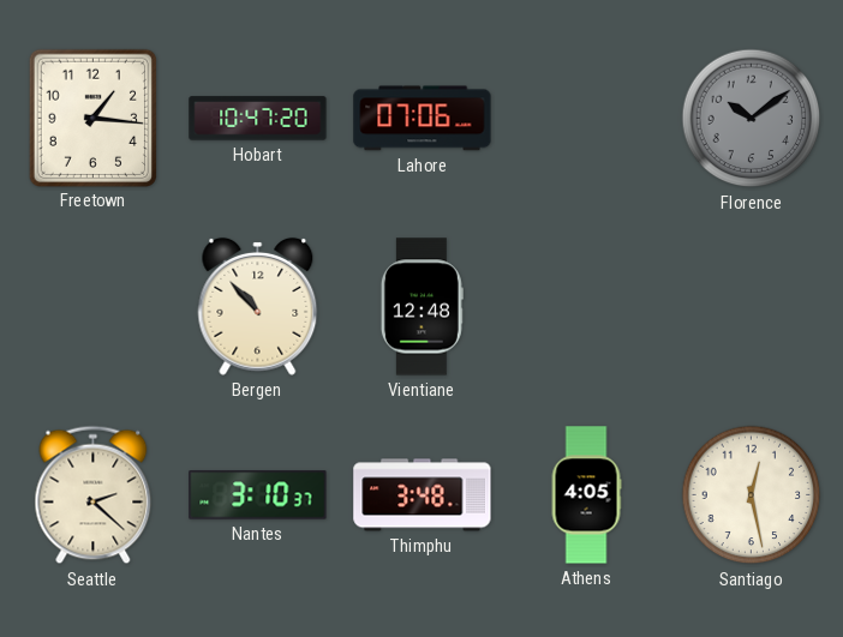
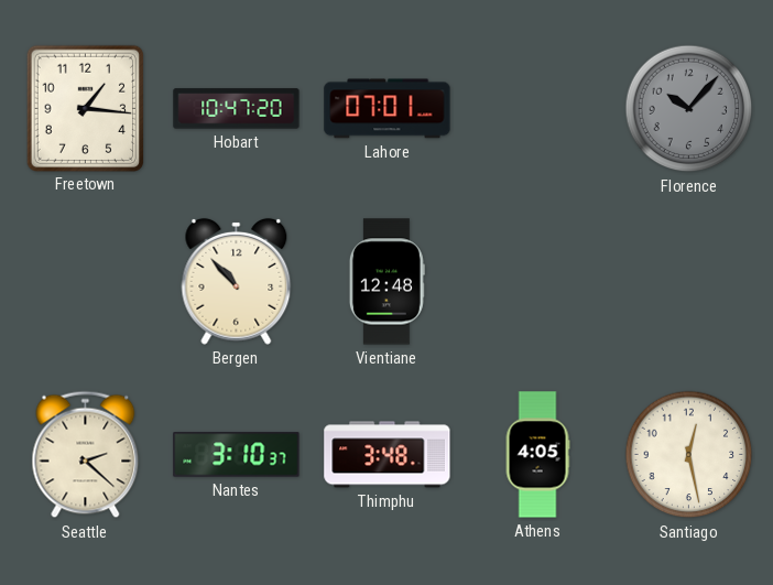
Lahore: 07:06 -> 07:01 (388, 109)
Florence: 10:09 -> 10:07 (689, 109)
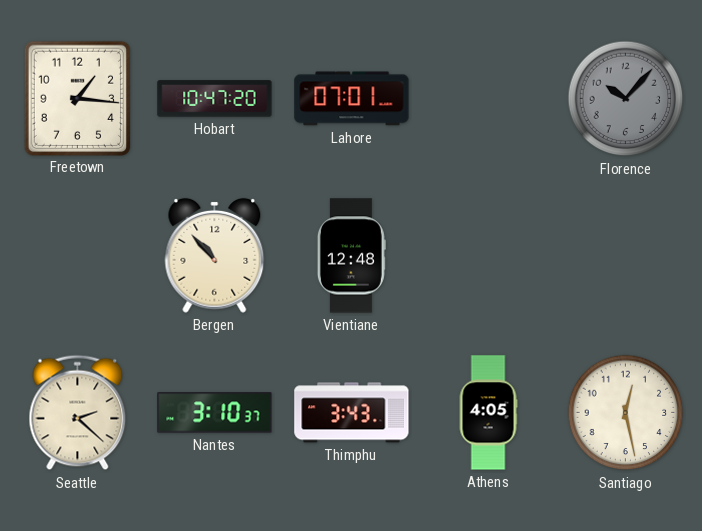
Thimphu: 3:48 -> 3:43 (352, 413)
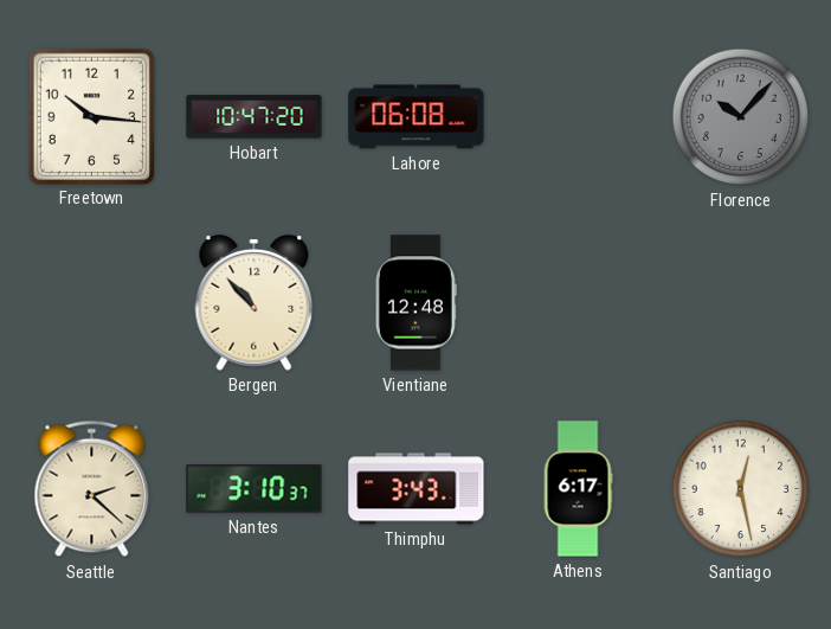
Freetown: 1:16 -> 10:16 (91, 116)
Lahore: 07:01 -> 06:08 (417, 117)
Athens: 4:05 -> 6:17 (578, 489)
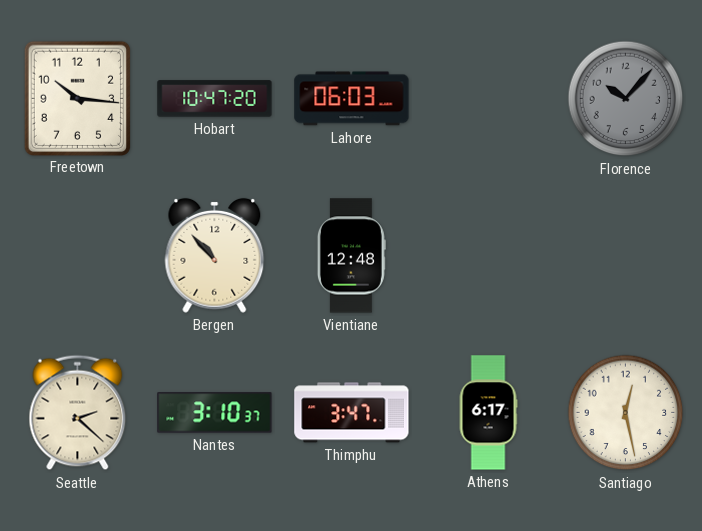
Lahore: 06:08 -> 06:03 (352, 99)
Thimphu: 3:43 -> 3:47 (352, 413)
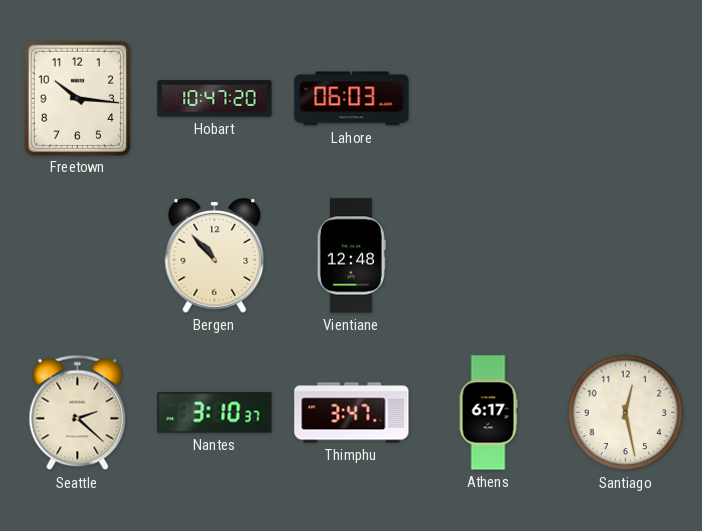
Florence: 10:07 -> none (626, 99)
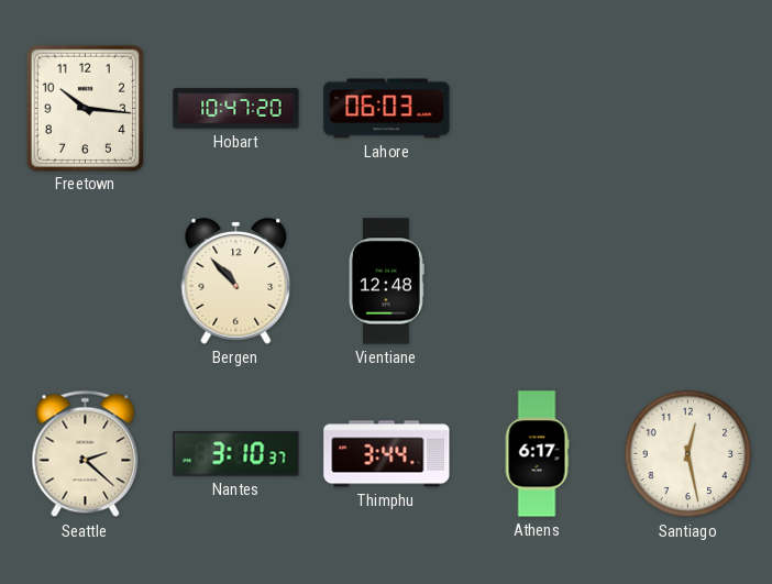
Thimphu: 3:47 -> 3:44 (387, 454)
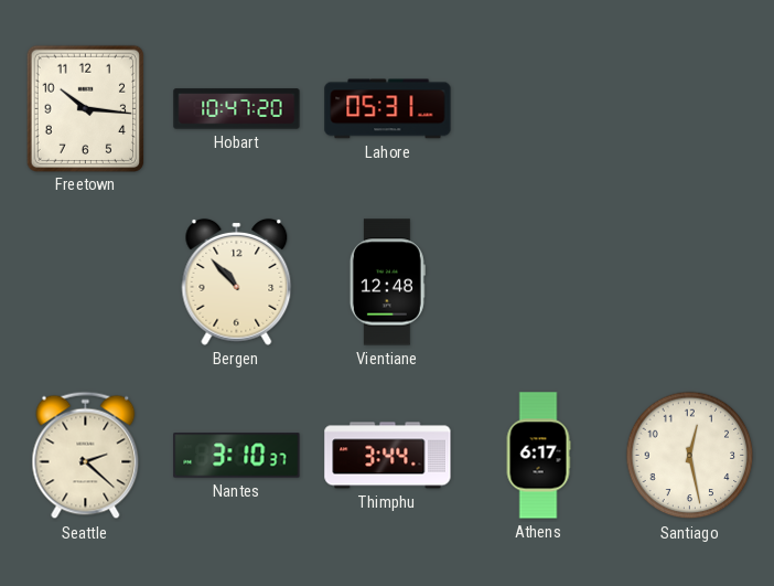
Lahore: 06:03 -> 05:31 (388, 109)
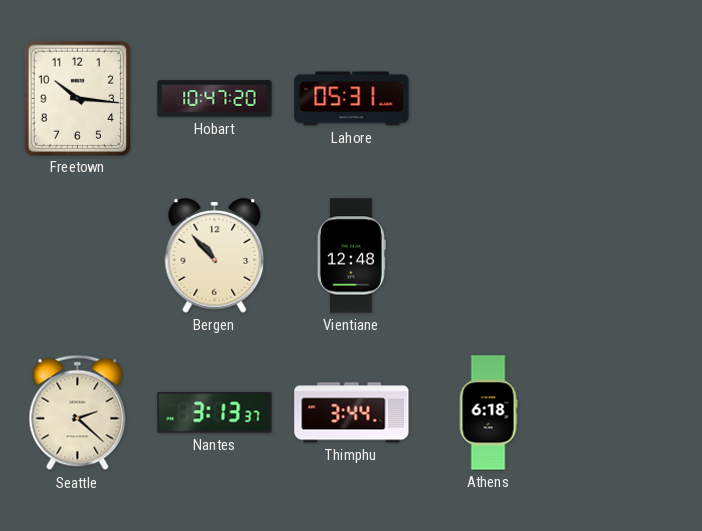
Nantes: 3:10 -> 3:13 (215, 413)
Athens: 6:17 -> 6:18 (488, 413)
Santiago: 12:28 -> none (690, 456)
